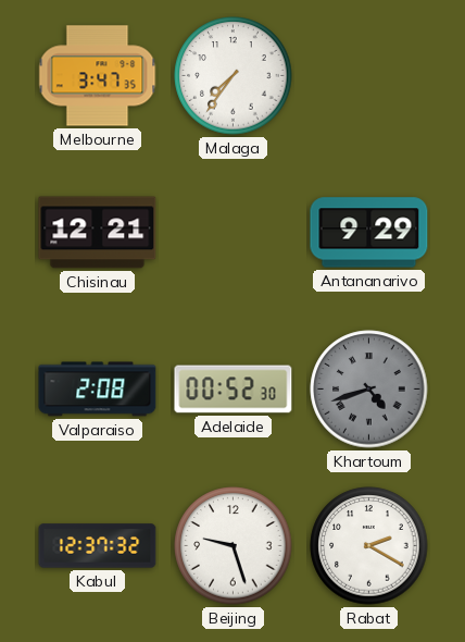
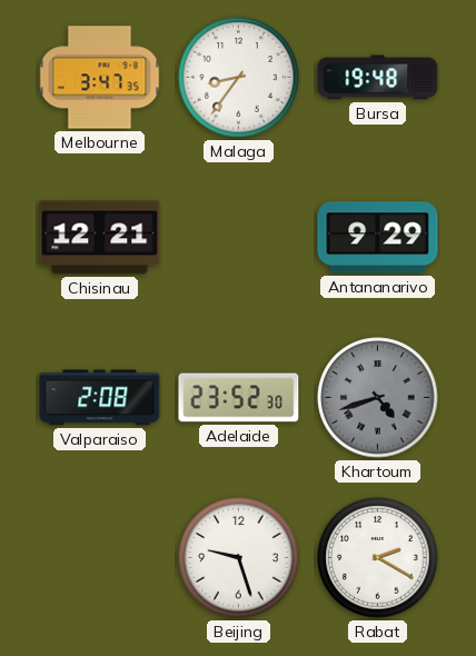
Malaga: 7:36 -> 8:36 (239, 78)
Bursa: none -> 19:48 (378, 78)
Adelaide: 00:52 -> 23:52 (239, 398)
Kabul: 12:37 -> none (98, 546)
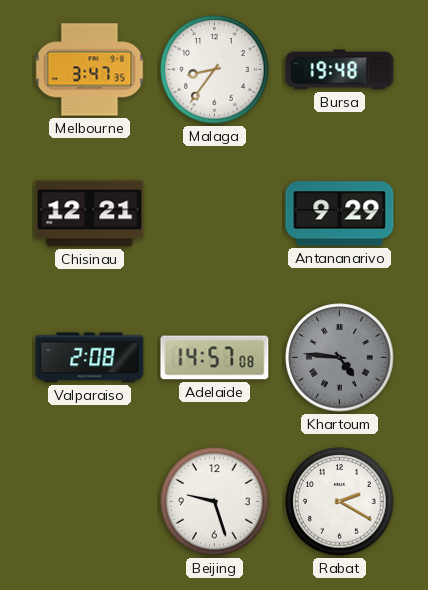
Adelaide: 23:52 -> 14:57 (215, 358)
Khartoum: 4:42 -> 4:46 (340, 358)
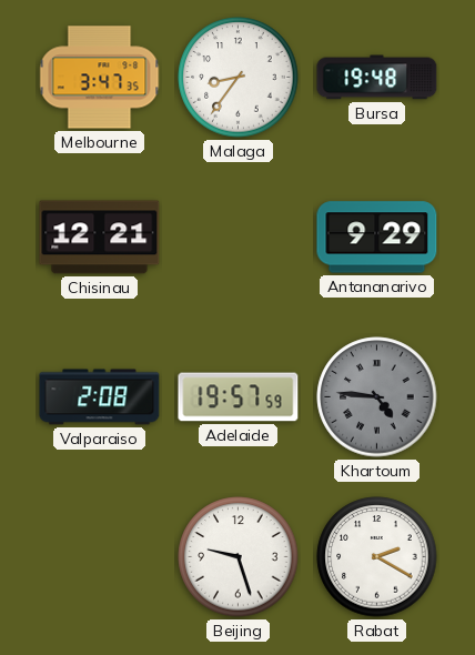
Adelaide: 14:57 -> 19:57 (239, 397)
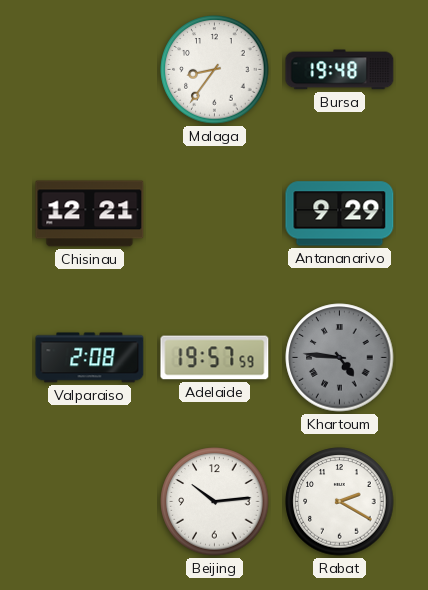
Melbourne: 3:47 -> none (100, 78)
Beijing: 9:27 -> 10:14 (215, 502)
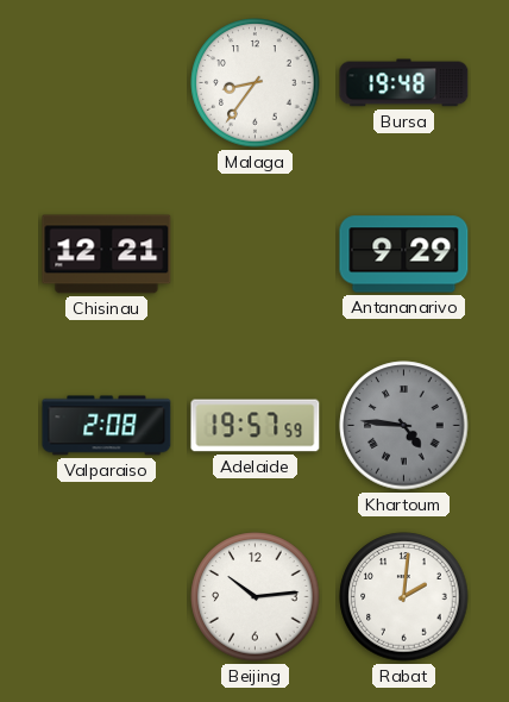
Rabat: 2:20 -> 2:01 (404, 597)
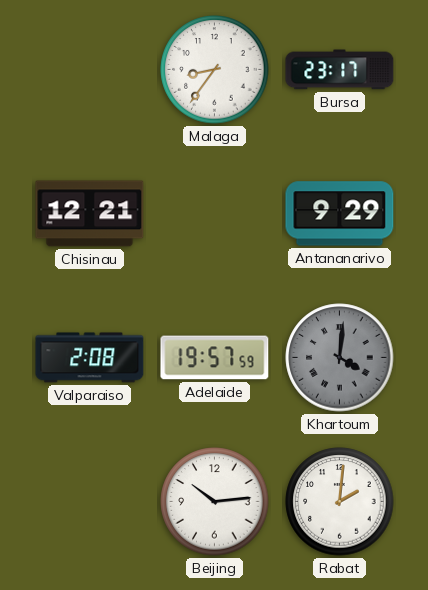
Bursa: 19:48 -> 23:17 (340, 70)
Khartoum: 4:46 -> 4:01 (340, 358)
